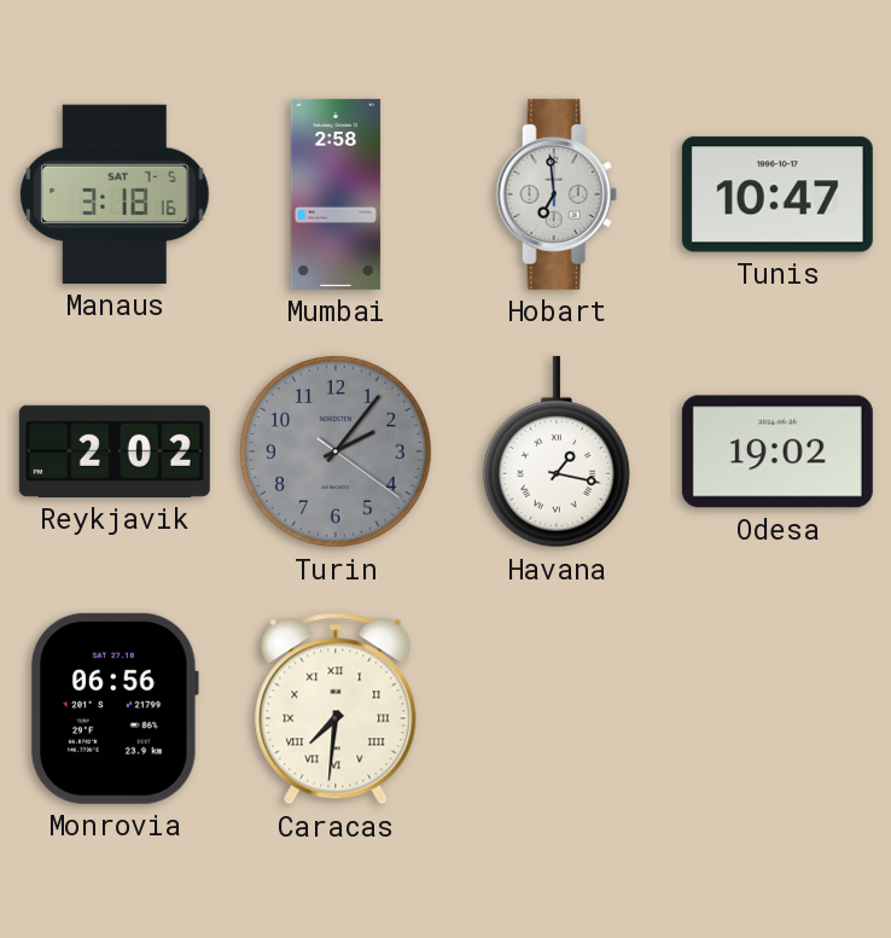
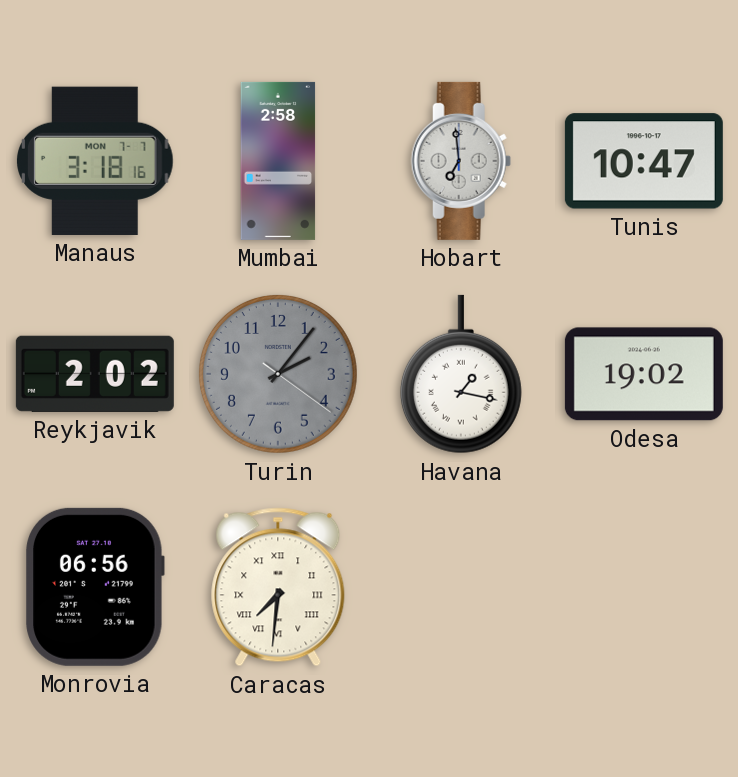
Manaus date: SAT 7-5 -> MON 7-7 (96, 161)
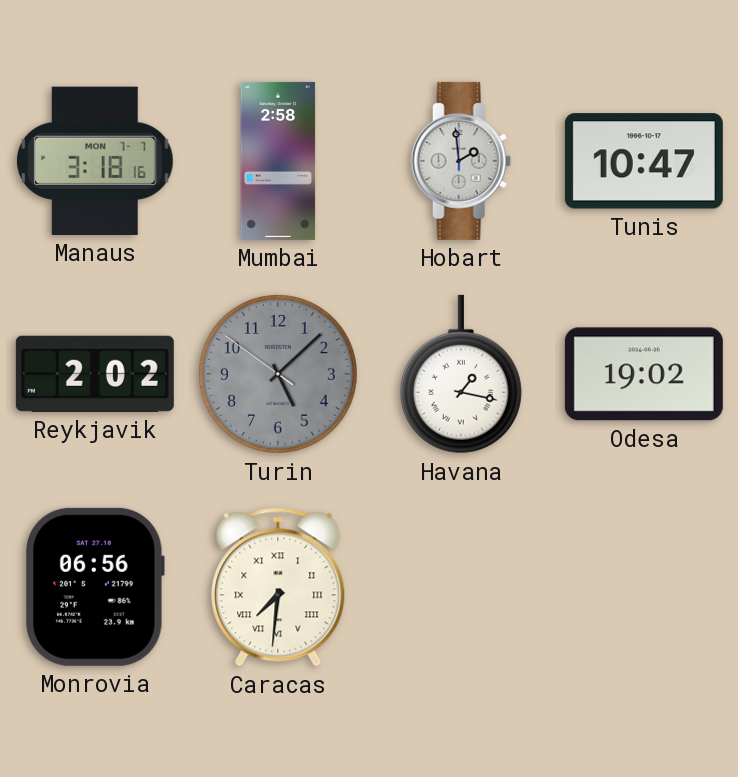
Hobart: 6:59 -> 1:59 (461, 161)
Turin: 2:06 -> 5:07 (278, 374)
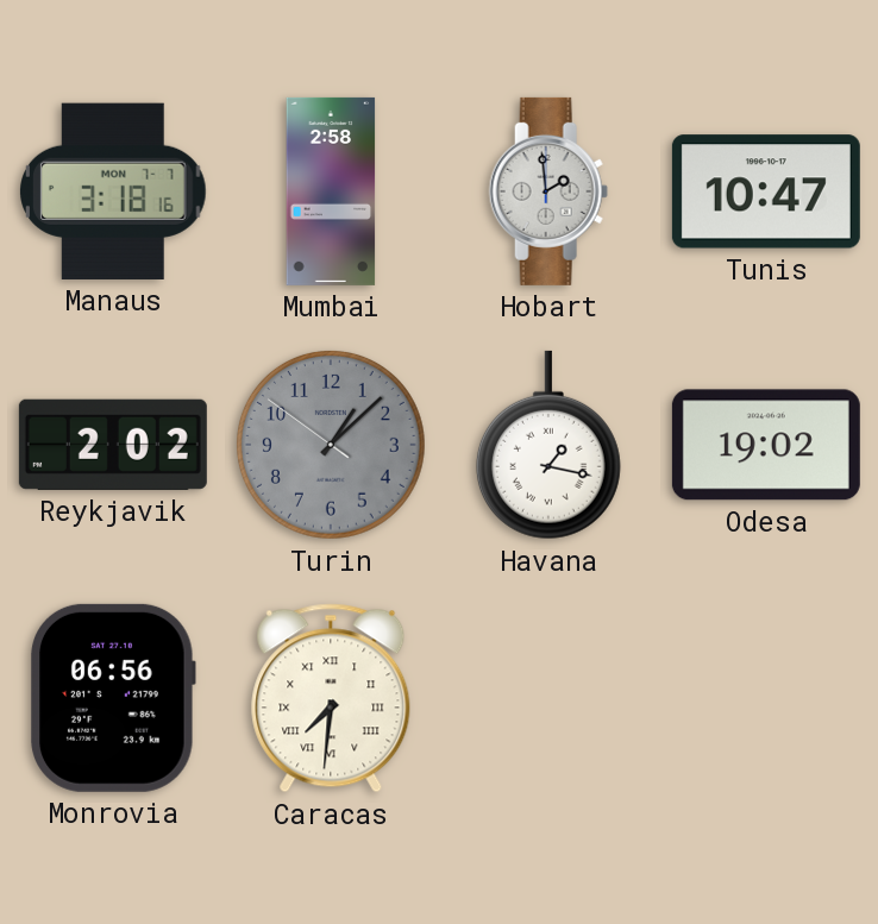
Turin: 5:07 -> 1:07 (331, 445)
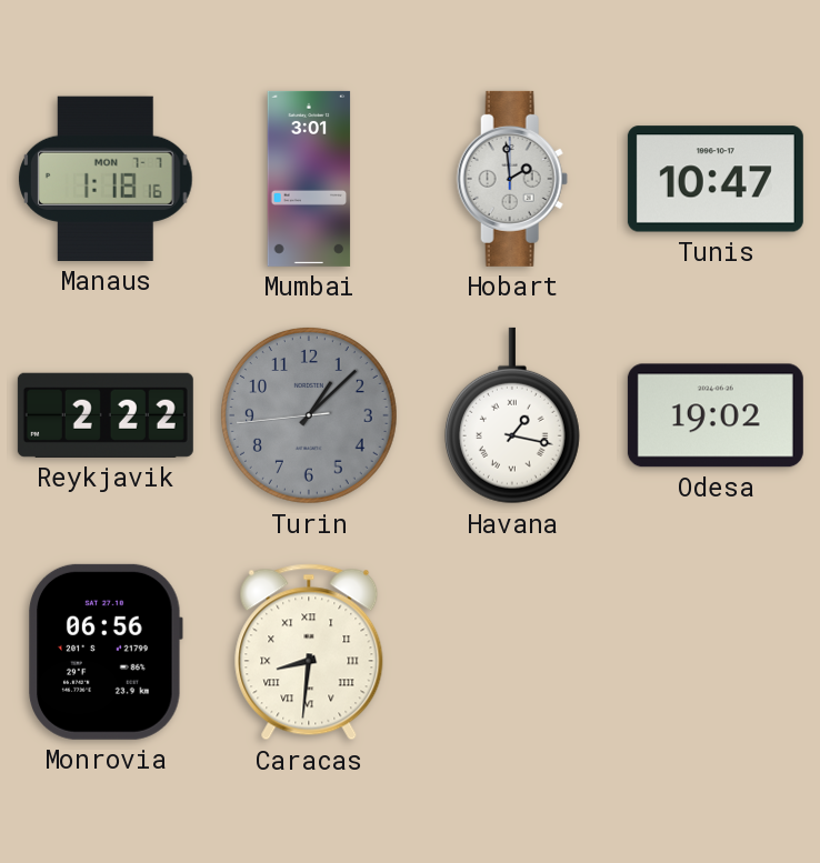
Manaus: 3:18 -> 1:18 (107, 179)
Mumbai: 2:58 -> 3:01 (309, 179)
Reykjavik: 2:02 -> 2:22 (106, 415)
Turin: 1:07:51 -> 1:07:44 (309, 415)
Caracas: 7:31 -> 8:31 (309, 652)
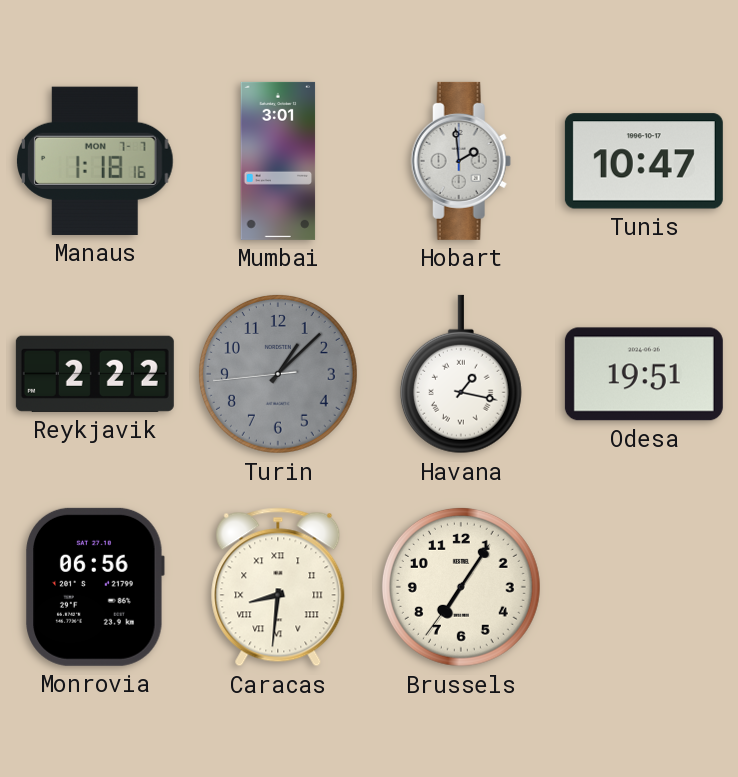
Odesa: 19:02 -> 19:51 (644, 374)
Brussels: none -> 7:05 (461, 587)
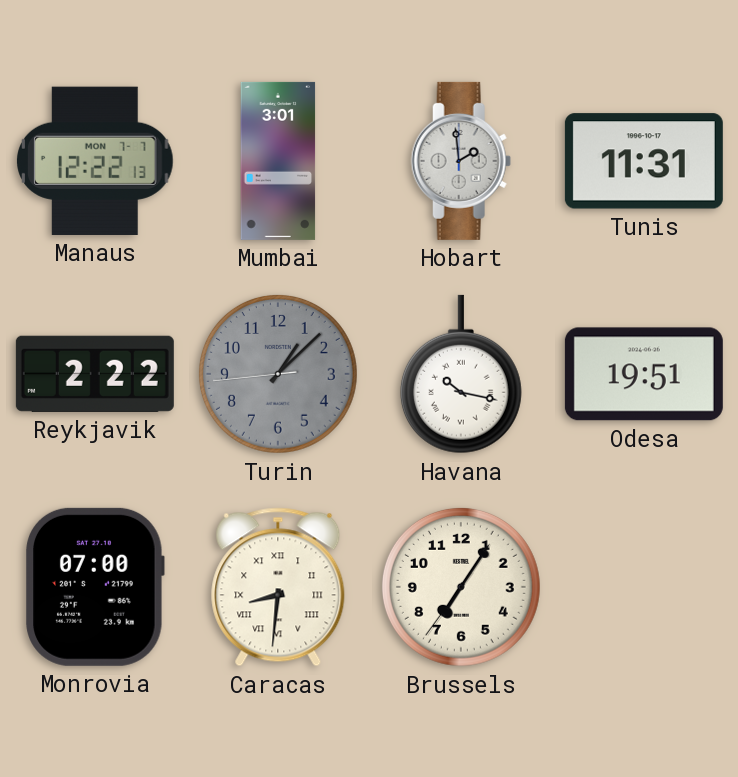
Manaus: 1:18 -> 12:22 (96, 161)
Tunis: 10:47 -> 11:31 (644, 161)
Havana: 1:17 -> 10:17 (461, 374)
Monrovia: 06:56 -> 07:00 (95, 587)
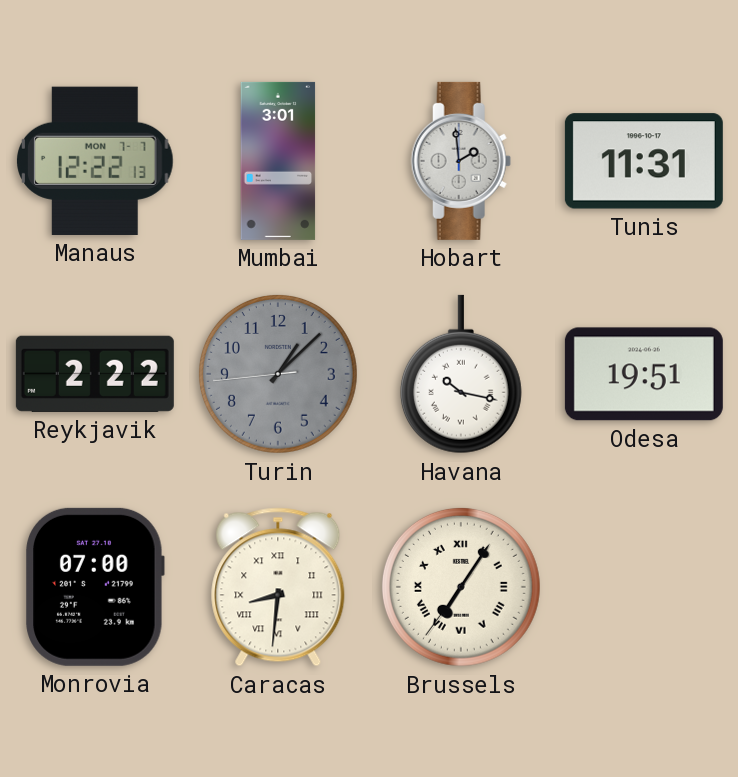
Brussels numerals: Arabic -> Roman (461, 587)
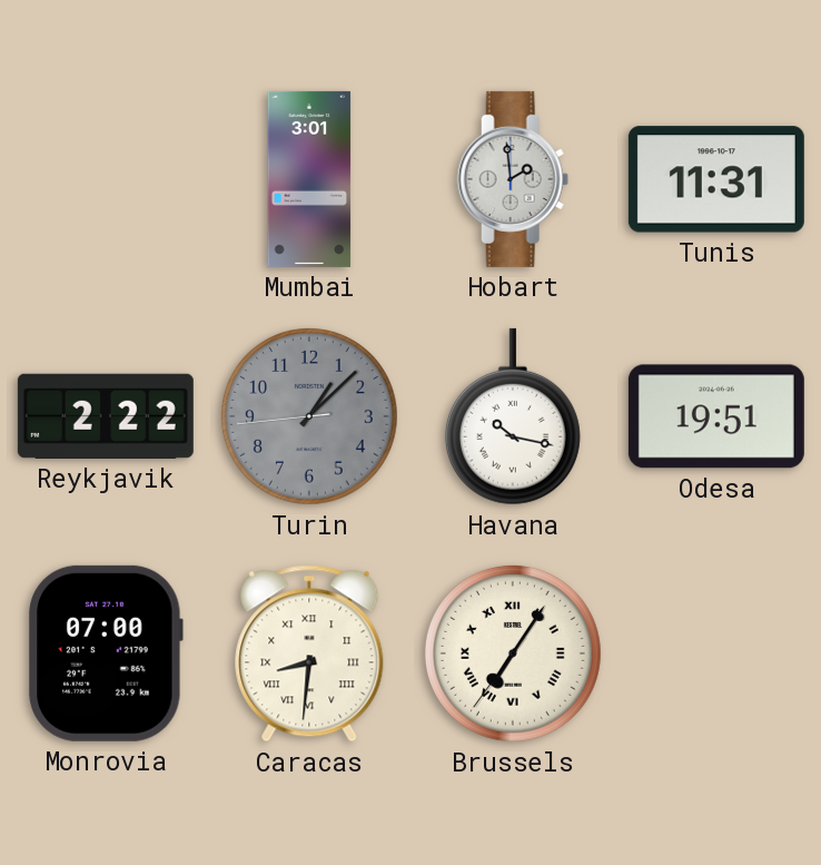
Manaus: 12:22 -> none (96, 161)
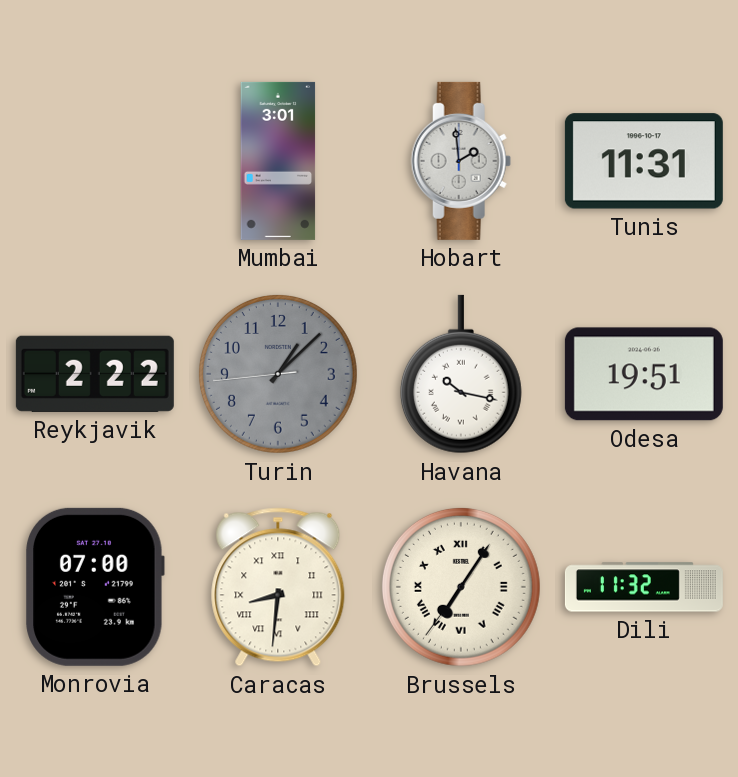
Dili: none -> 11:32 (644, 587)
